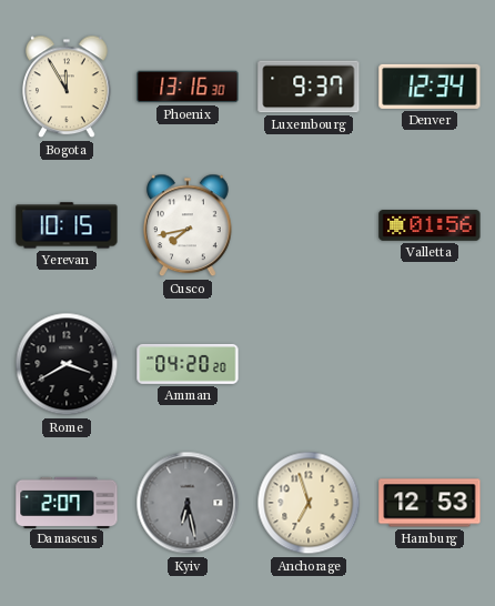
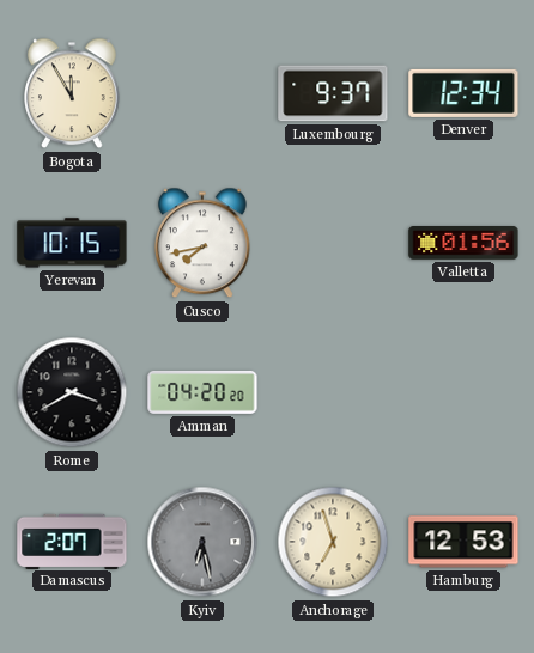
Phoenix: 13:16 -> none (188, 87)
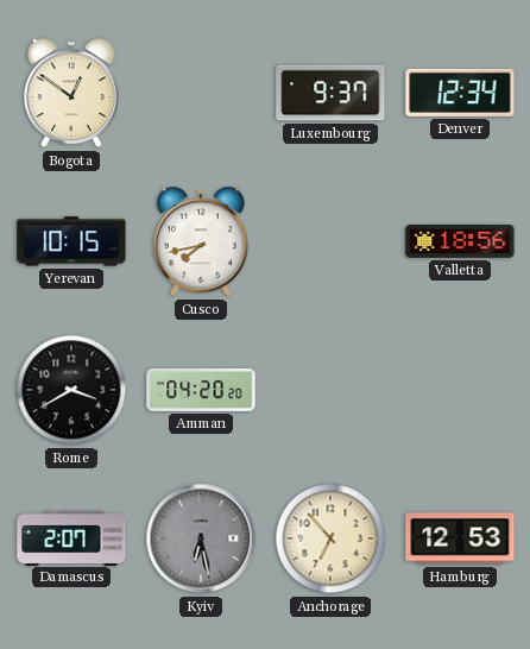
Bogota: 11:55 -> 12:51 (72, 93)
Valletta: 01:56 -> 18:56 (460, 242)
Anchorage: 6:57 -> 6:53 (330, 538)
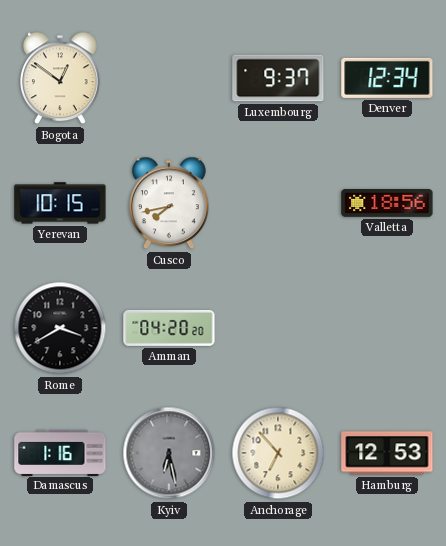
Damascus: 2:07 -> 1:16 (60, 452)
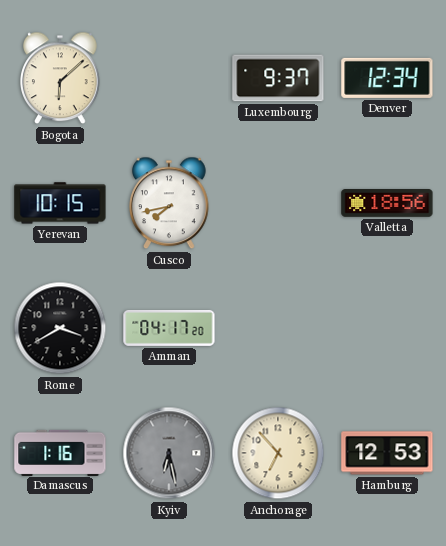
Bogota: 12:51 -> 6:08 (61, 78)
Amman: 04:20 -> 04:17 (169, 328)
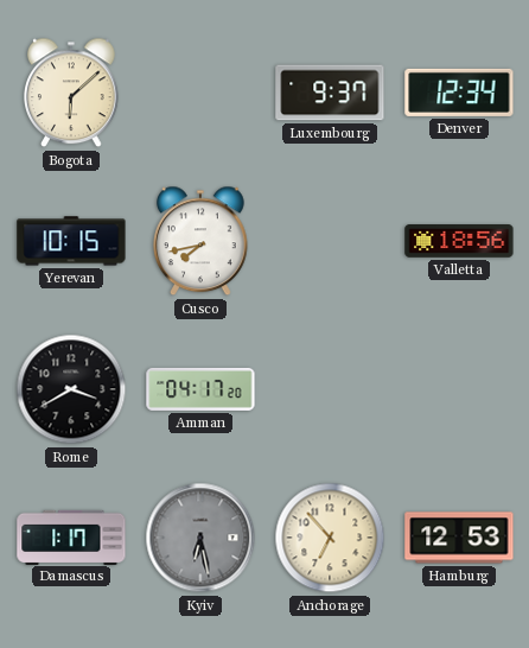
Damascus: 1:16 -> 1:17 (71, 536)
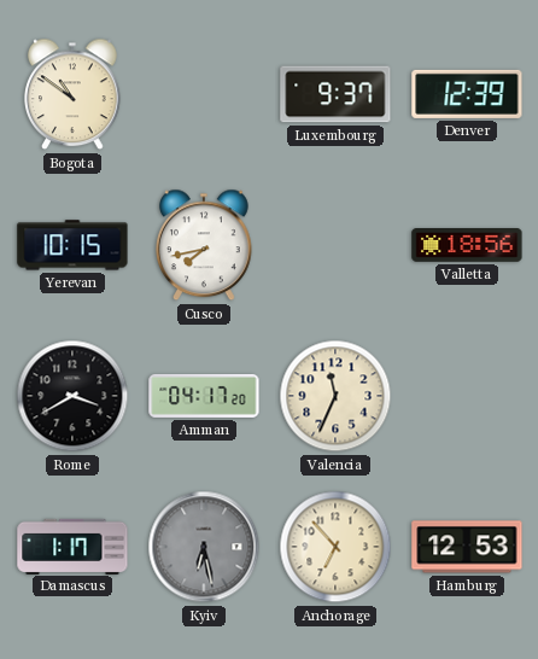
Bogota: 6:08 -> 10:51 (74, 94)
Denver: 12:34 -> 12:39 (467, 94)
Valencia: none -> 11:34 (335, 396)
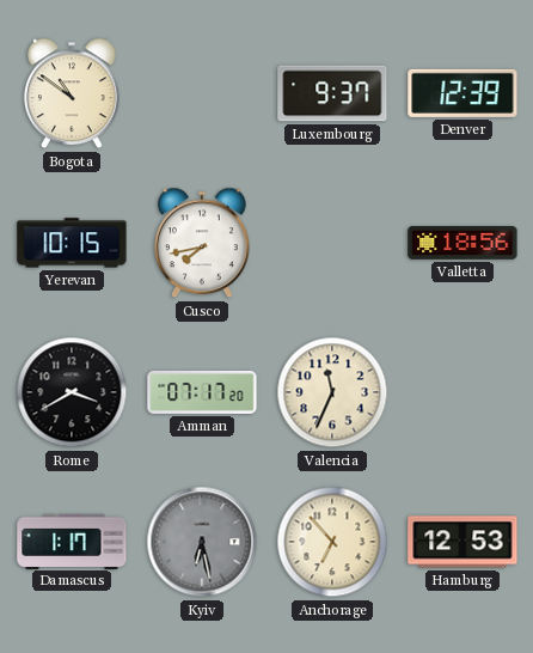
Amman: 04:17 -> 07:17 (202, 392)
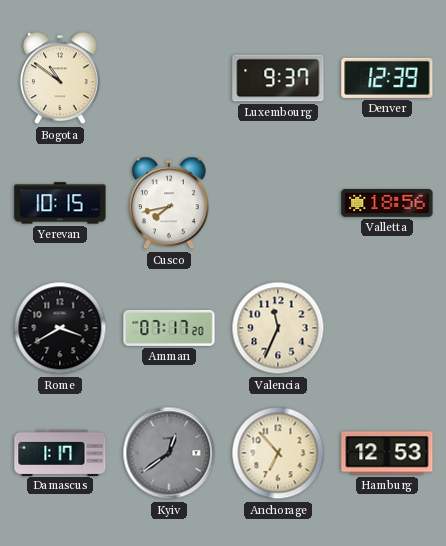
Kyiv: 6:28 -> 12:39 (169, 453)
